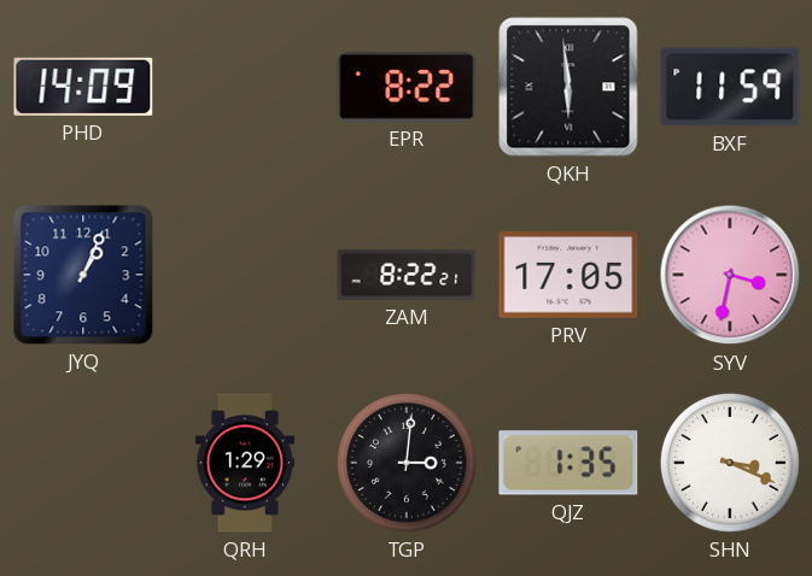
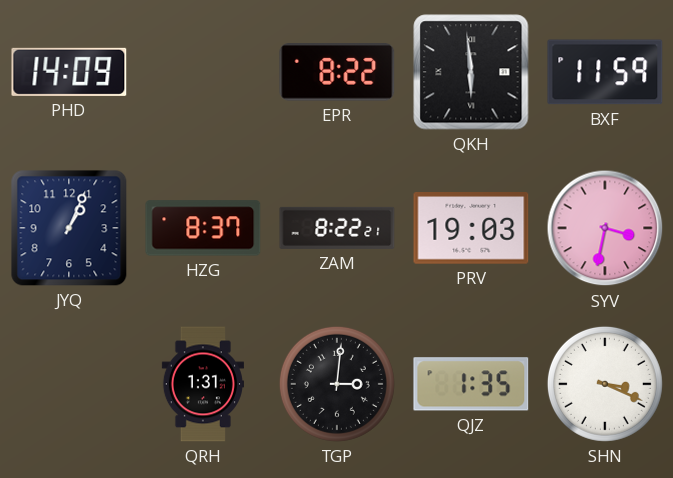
HZG: none -> 8:37 (203, 228)
PRV: 17:05 -> 19:03 (471, 229)
QRH: 1:29 -> 1:31 (203, 384)
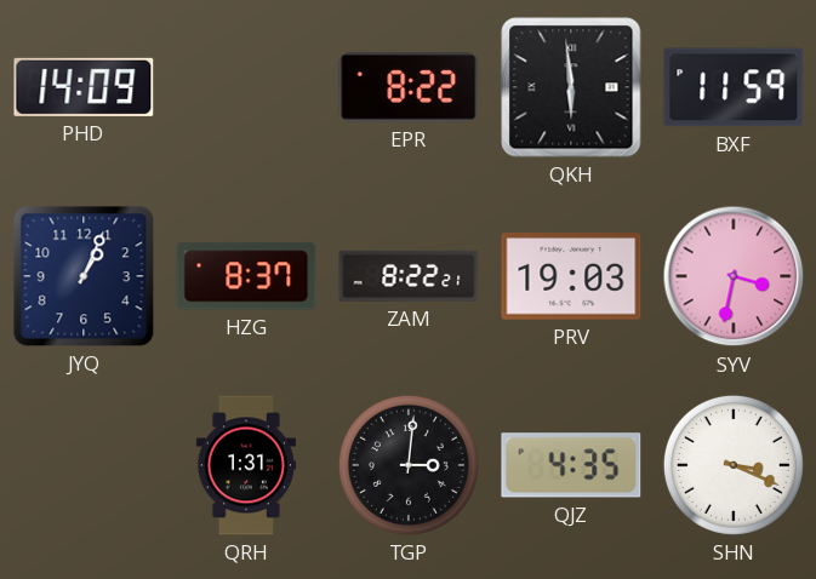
QJZ: 1:35 -> 4:35 (571, 465)
